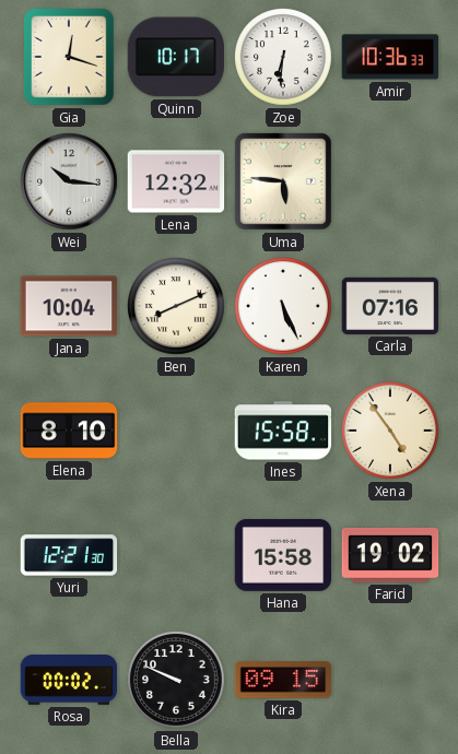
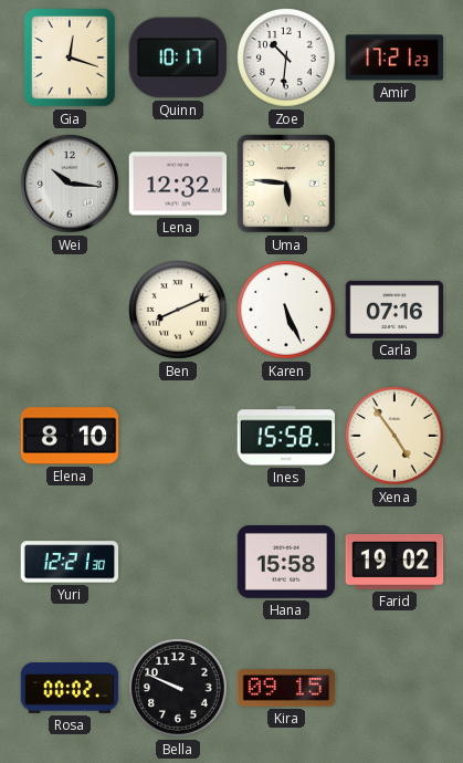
Zoe: 6:31 -> 10:31 (287, 59)
Amir: 10:36 -> 17:21 (394, 58)
Jana: 10:04 -> none (69, 306)
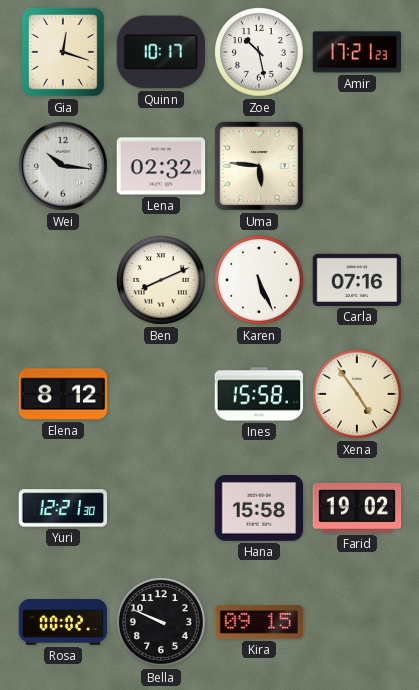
Zoe: 10:31 -> 10:28 (260, 53)
Lena: 12:32 -> 02:32 (161, 166)
Elena: 8:10 -> 8:12 (63, 394)
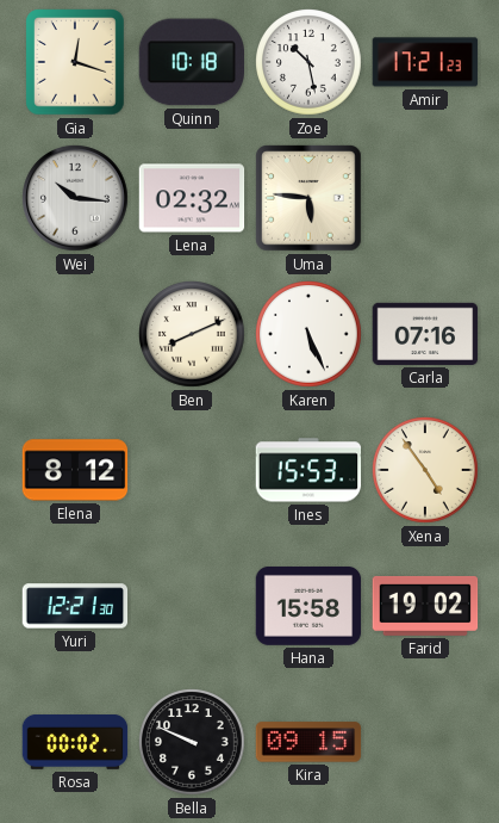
Quinn: 10:17 -> 10:18 (191, 62)
Ines: 15:58 -> 15:53 (308, 470)
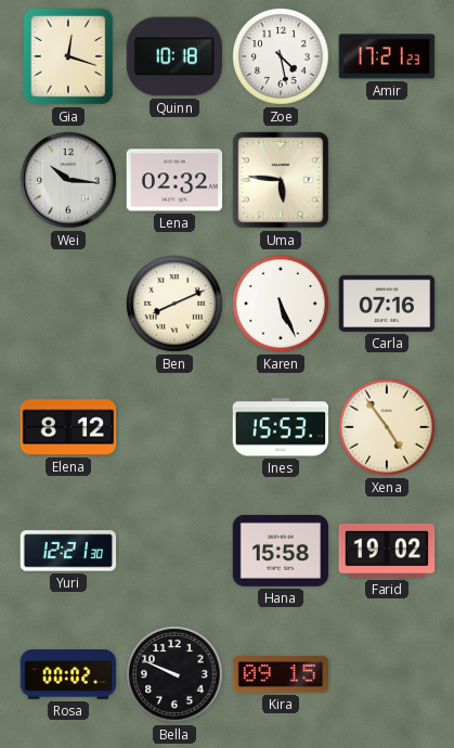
Zoe: 10:28 -> 4:28 (282, 57)
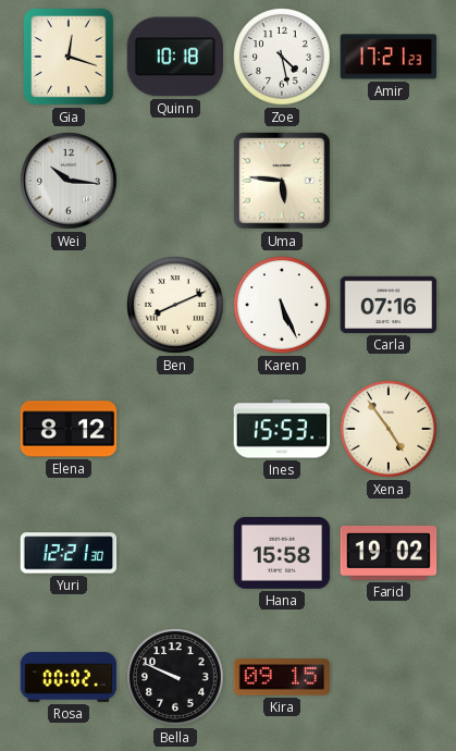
Lena: 02:32 -> none (174, 180)
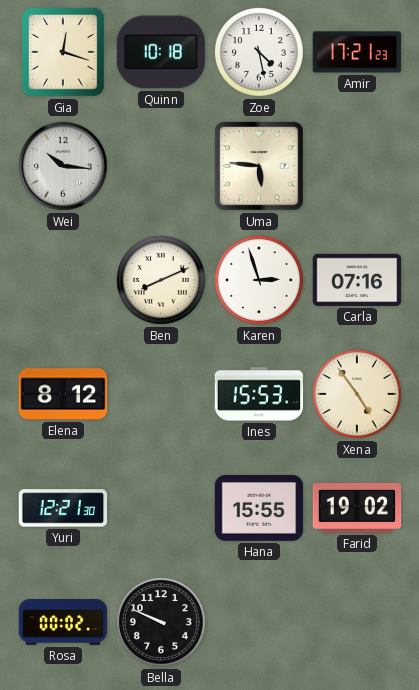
Karen: 5:26 -> 2:57 (260, 281)
Hana: 15:58 -> 15:55 (259, 508)
Kira: 09:15 -> none (282, 677)
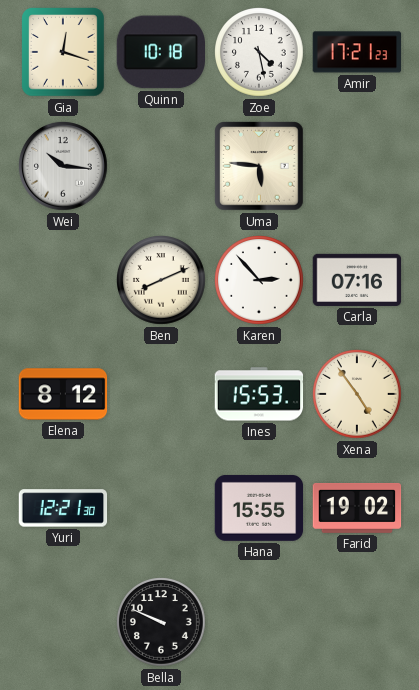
Karen: 2:57 -> 2:53 (260, 281)
Rosa: 00:02 -> none (63, 623)
